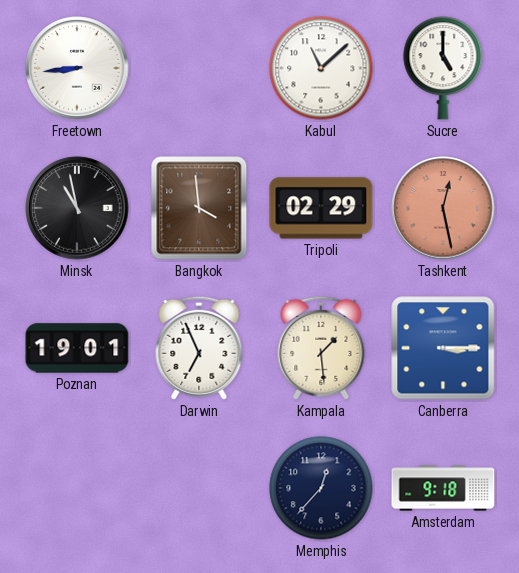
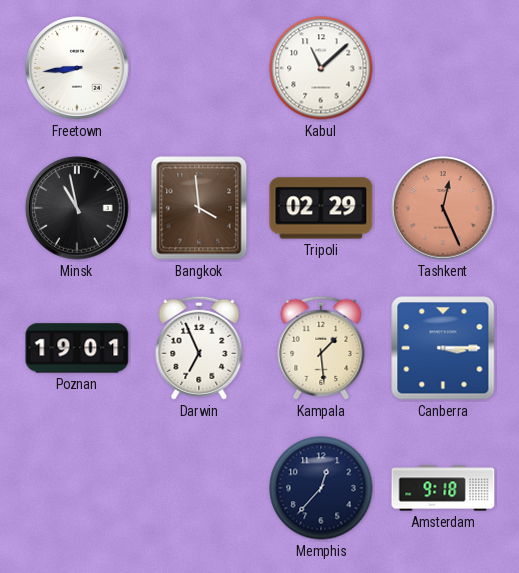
Sucre: 5:00 -> none (443, 68)
Tashkent: 12:28 -> 12:26 (443, 208)
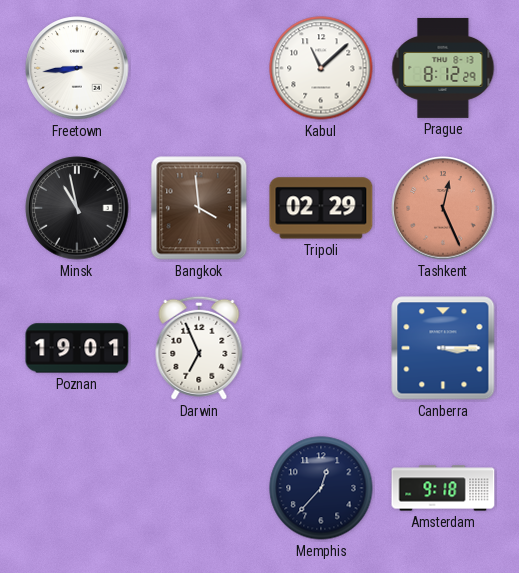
Prague: none -> 8:12 (443, 68)
Kampala: 1:29 -> none (321, 348)
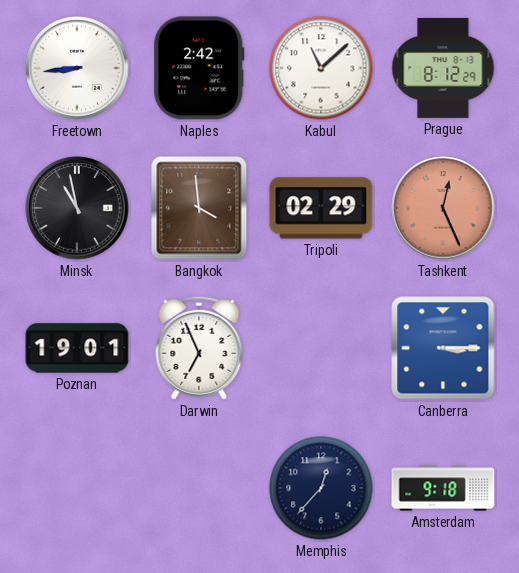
Naples: none -> 2:42 (199, 68)
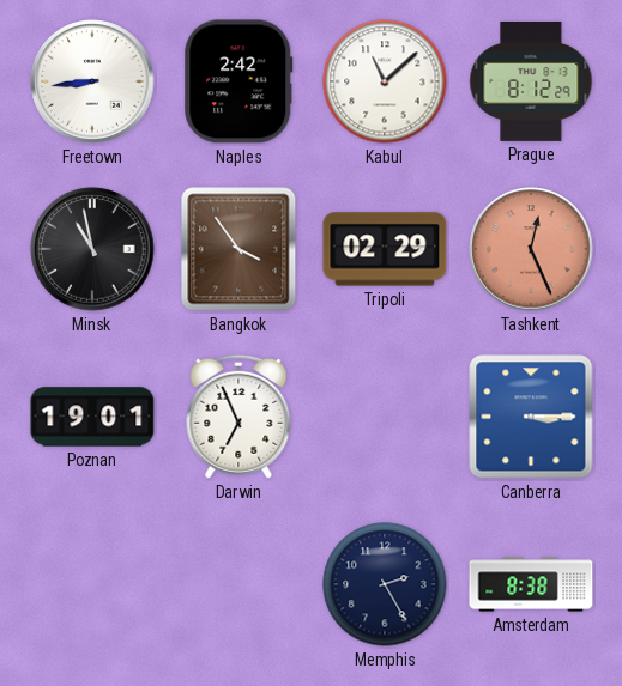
Bangkok: 3:59 -> 3:54 (238, 249)
Memphis: 12:37 -> 2:25 (385, 584)
Amsterdam: 9:18 -> 8:38 (531, 584)
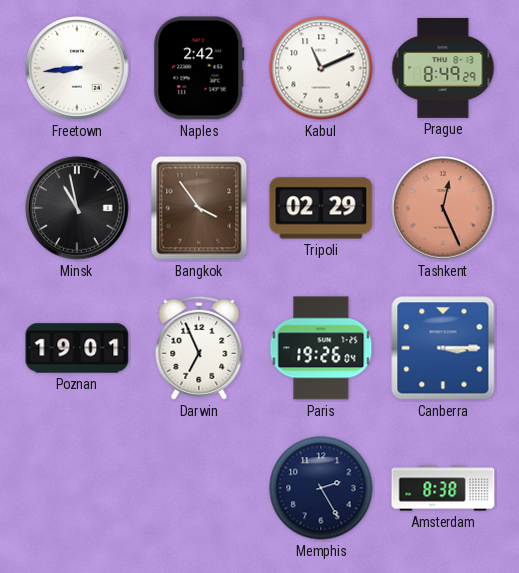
Kabul: 11:08 -> 11:11 (321, 68)
Prague: 8:12 -> 8:49 (443, 68)
Paris: none -> 19:26 (321, 348)
